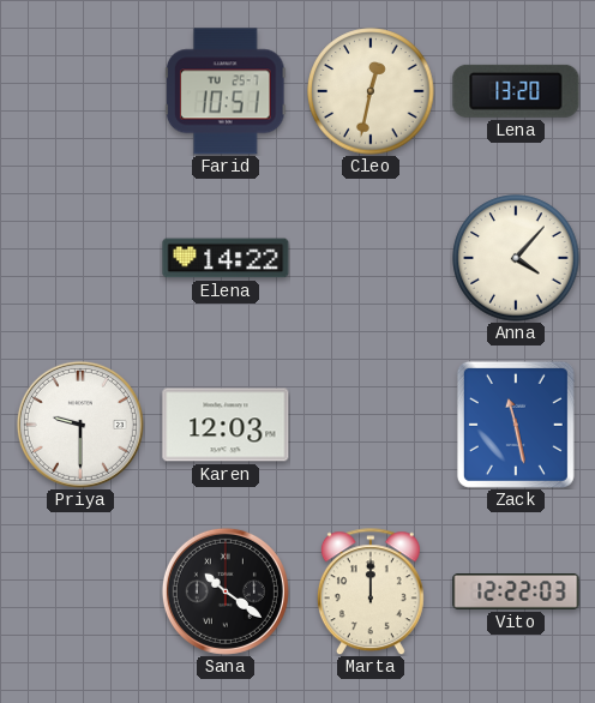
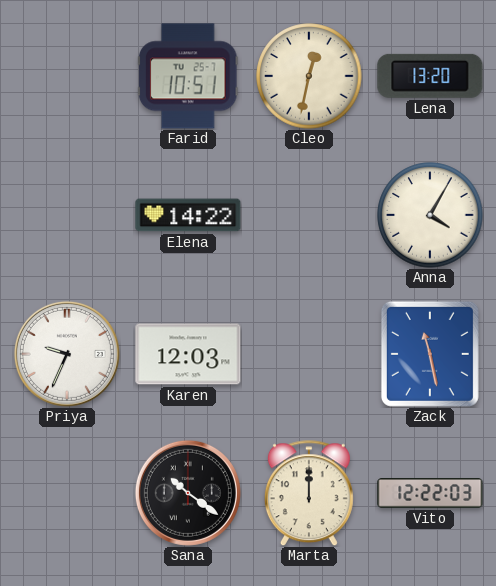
Anna: 4:07 -> 4:05 (430, 215)
Priya: 9:30 -> 9:34 (67, 354)
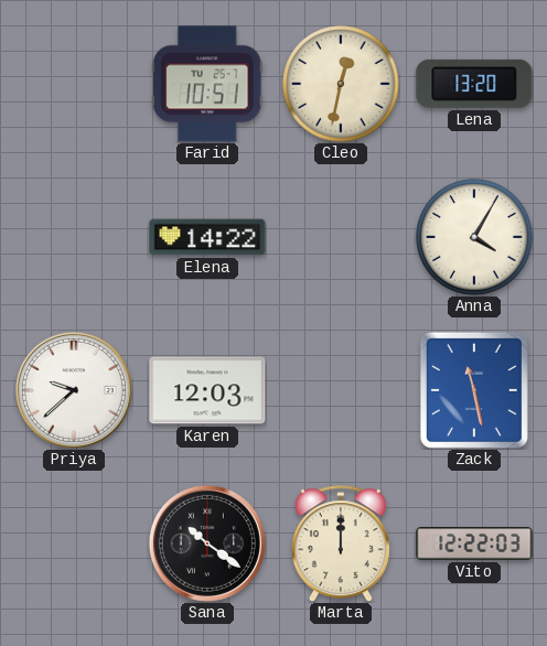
Priya: 9:34 -> 9:38 (74, 390)
